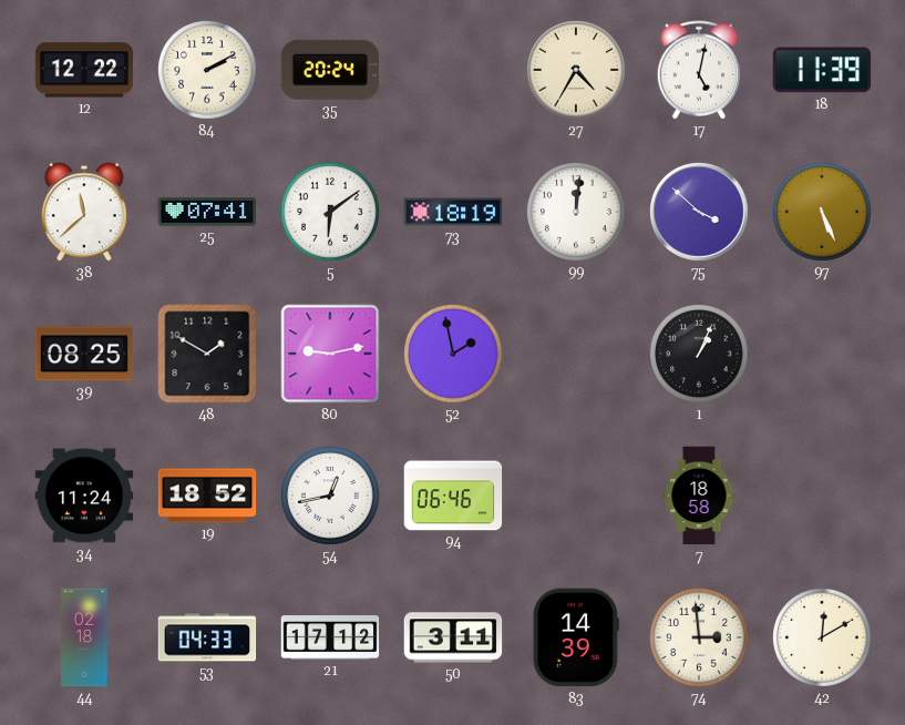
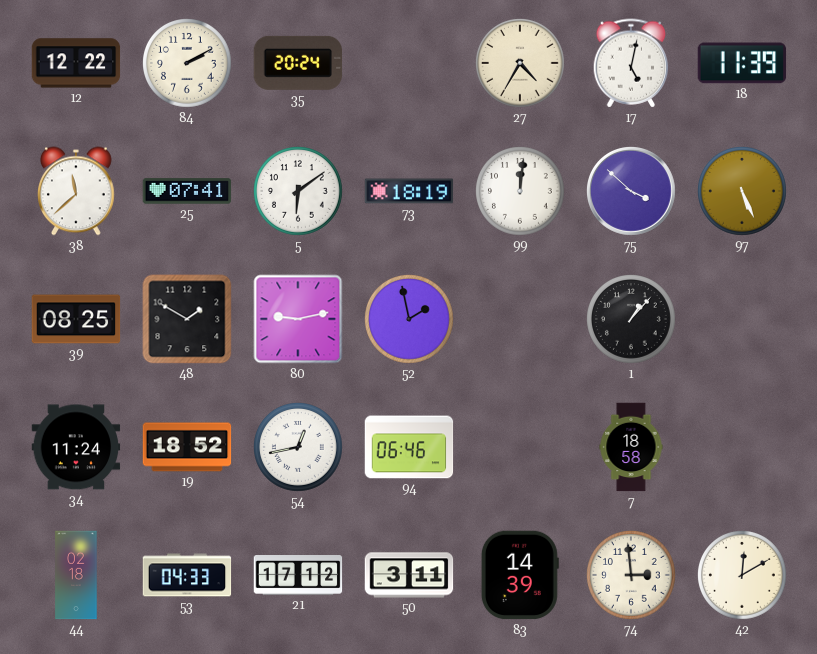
1: 1:04 -> 1:07 (632, 320)
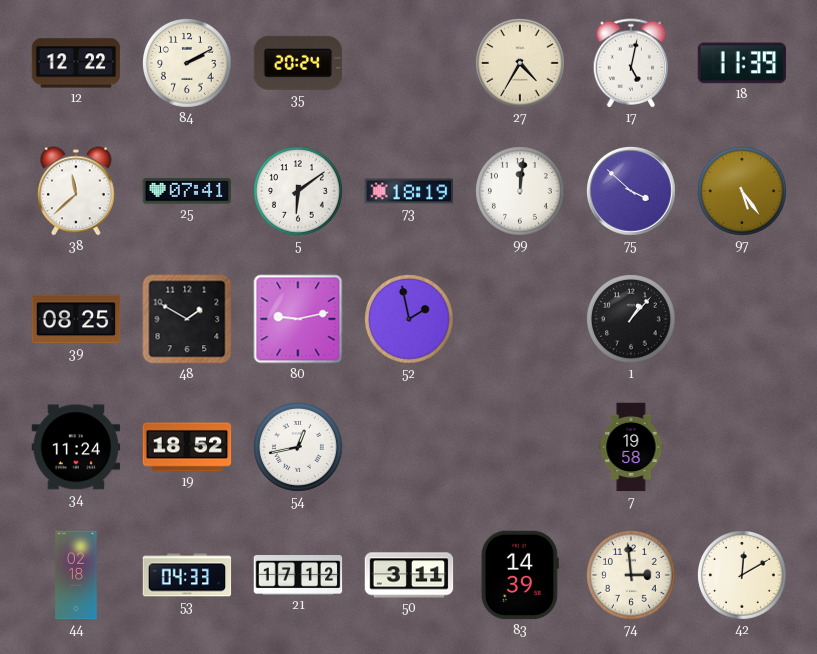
97: 5:26 -> 5:24 (743, 192)
94: 06:46 -> none (409, 447)
7: 18:58 -> 19:58 (631, 447)
